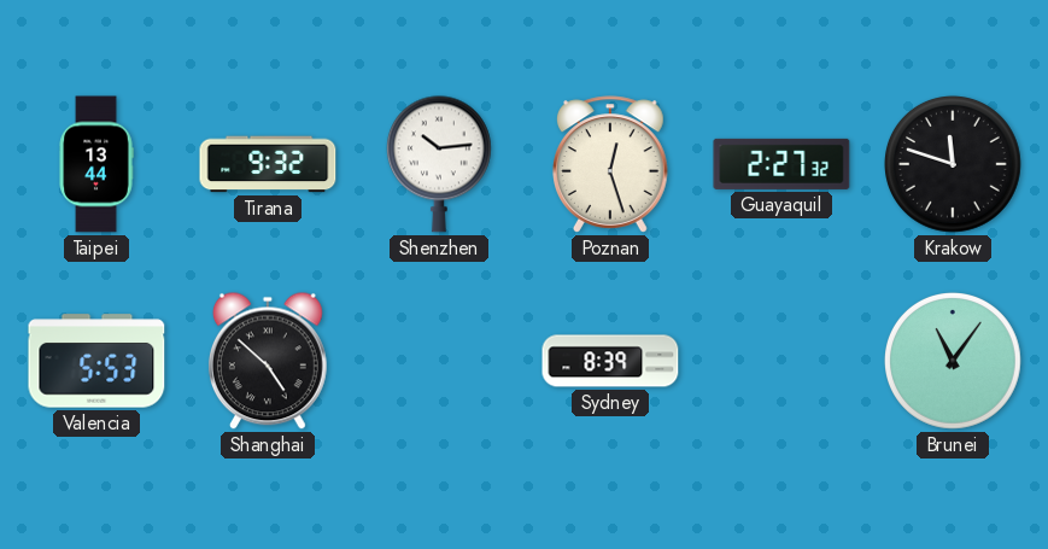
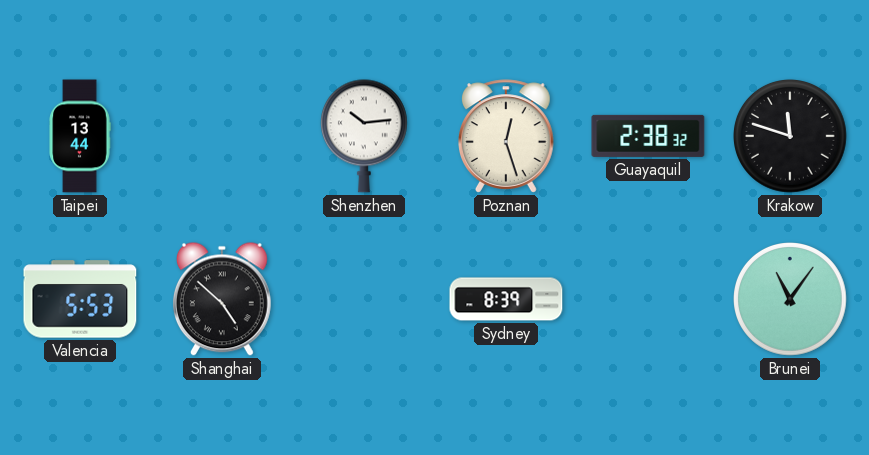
Tirana: 9:32 -> none (268, 164)
Guayaquil: 2:27 -> 2:38 (648, 136)
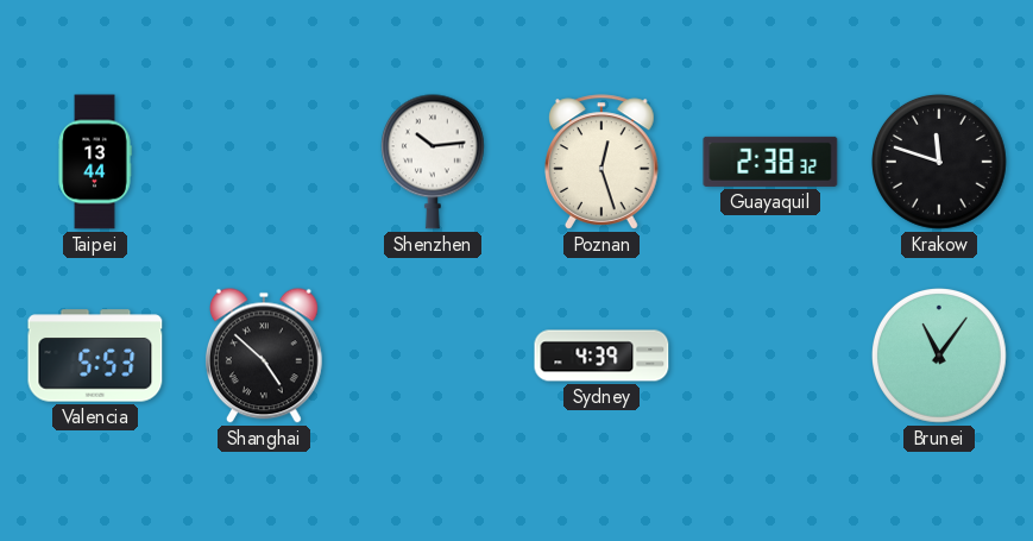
Sydney: 8:39 -> 4:39 (601, 356)
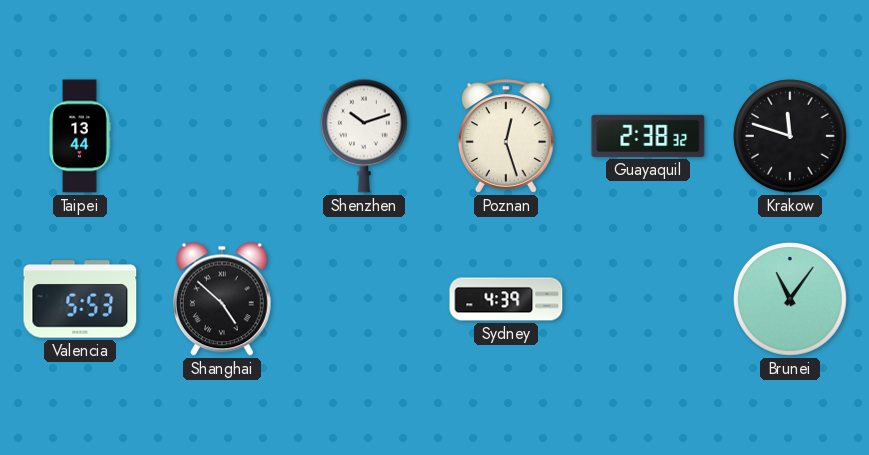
Shenzhen: 10:14 -> 10:12 (364, 136)
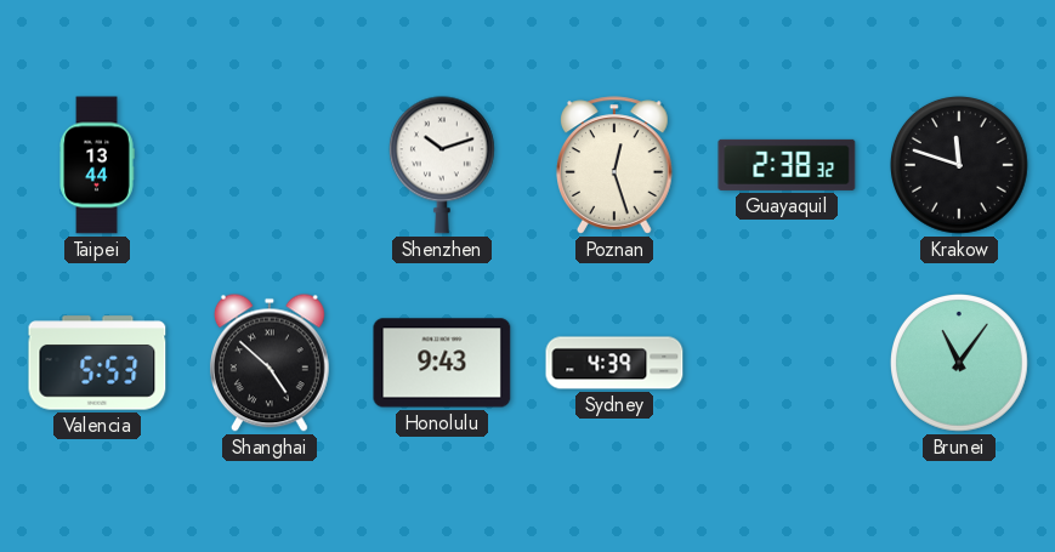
Honolulu: none -> 9:43 (442, 363)
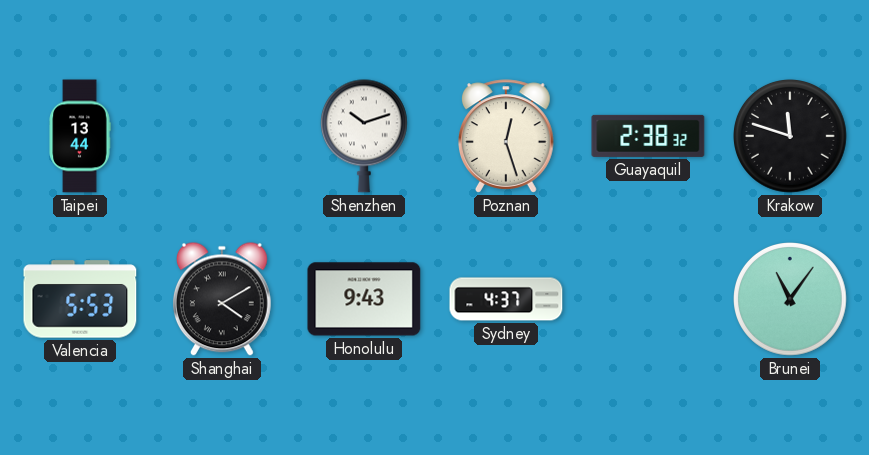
Shanghai: 4:52 -> 4:10 (222, 299)
Sydney: 4:39 -> 4:37 (506, 299)
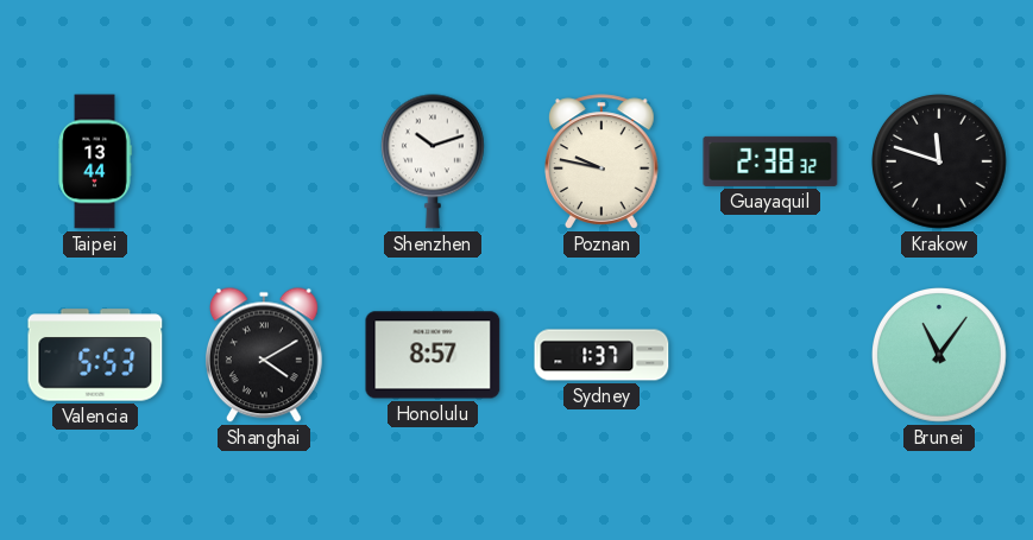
Poznan: 12:27 -> 9:47 (603, 161)
Honolulu: 9:43 -> 8:57 (433, 355)
Sydney: 4:37 -> 1:37 (601, 355)
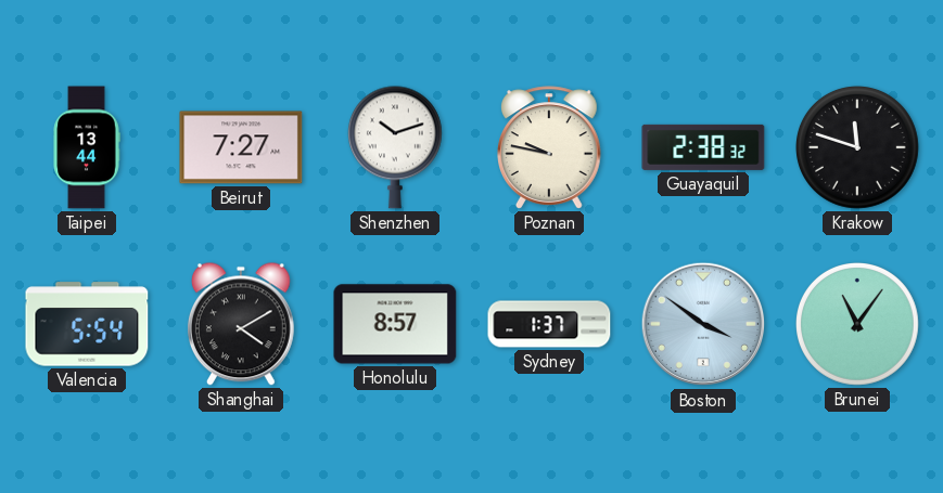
Beirut: none -> 7:27 (241, 147)
Valencia: 5:53 -> 5:54 (87, 324)
Boston: none -> 3:51 (703, 324)
